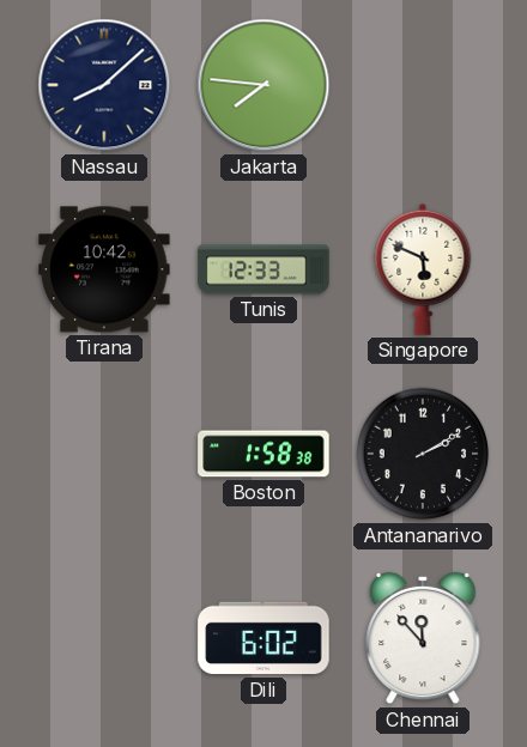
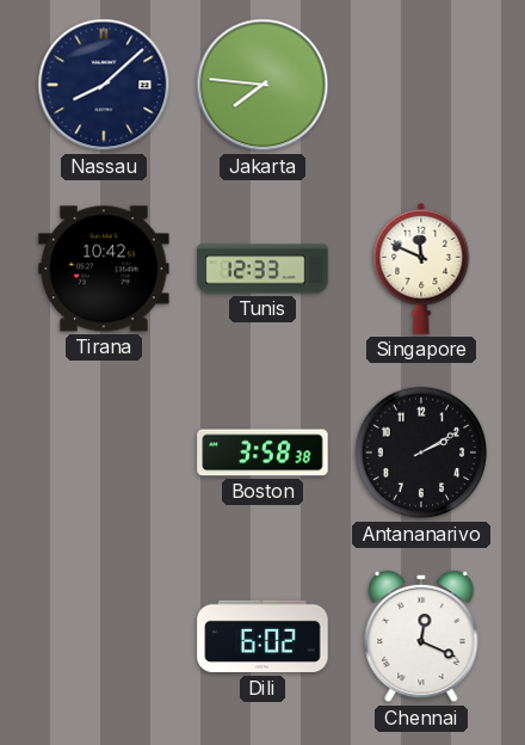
Singapore: 5:49 -> 11:49 (421, 269)
Boston: 1:58 -> 3:58 (262, 452)
Chennai: 11:53 -> 12:19 (421, 636)
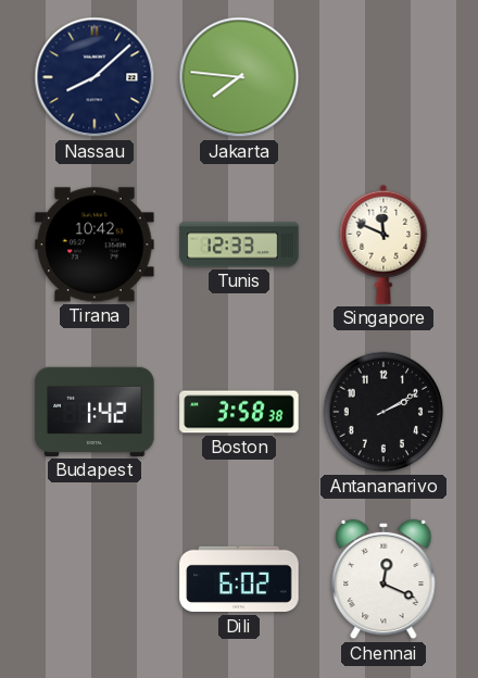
Budapest: none -> 1:42 (95, 412)
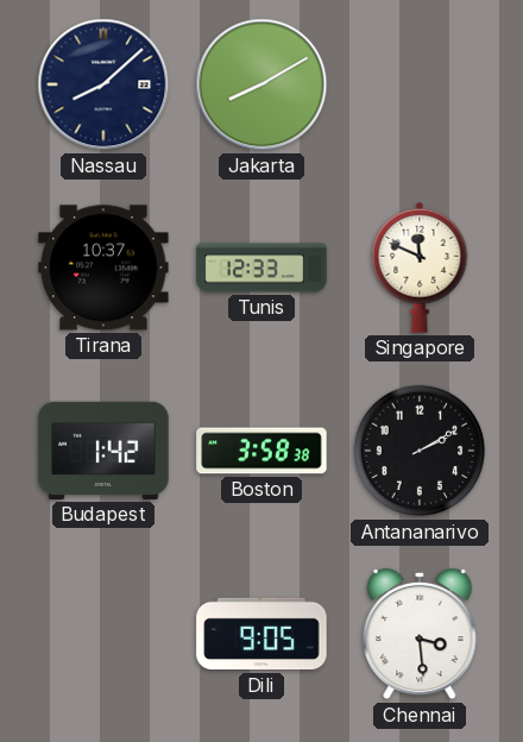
Jakarta: 7:46 -> 8:10 (261, 84)
Tirana: 10:42 -> 10:37 (103, 268)
Dili: 6:02 -> 9:05 (261, 634)
Chennai: 12:19 -> 3:29 (420, 634)
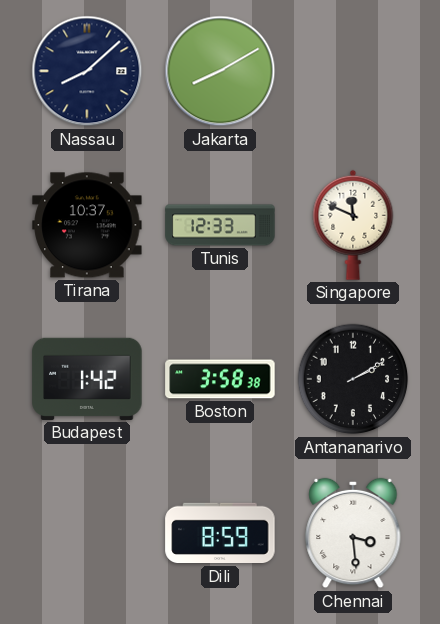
Dili: 9:05 -> 8:59 (220, 533)
